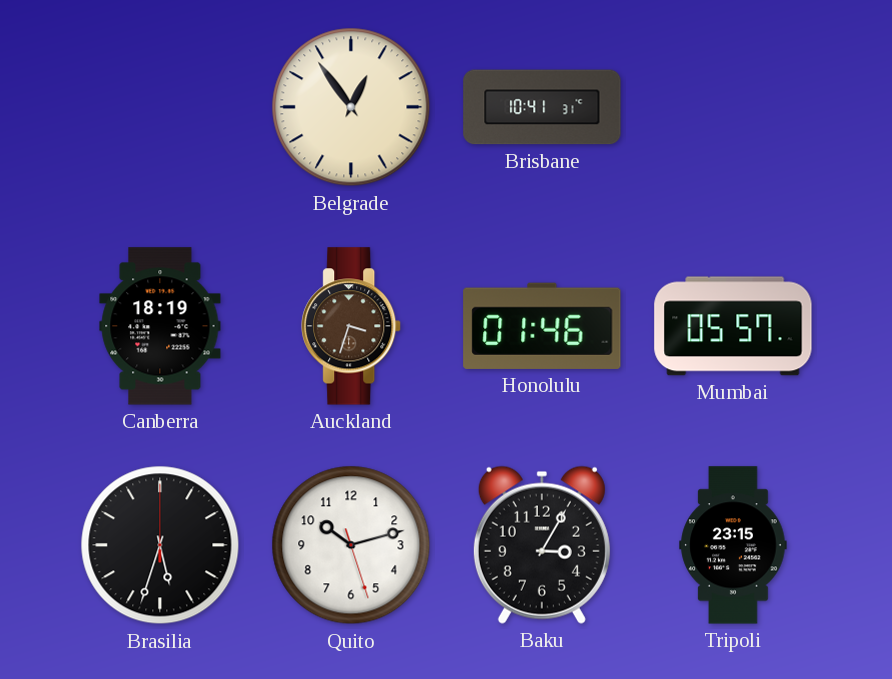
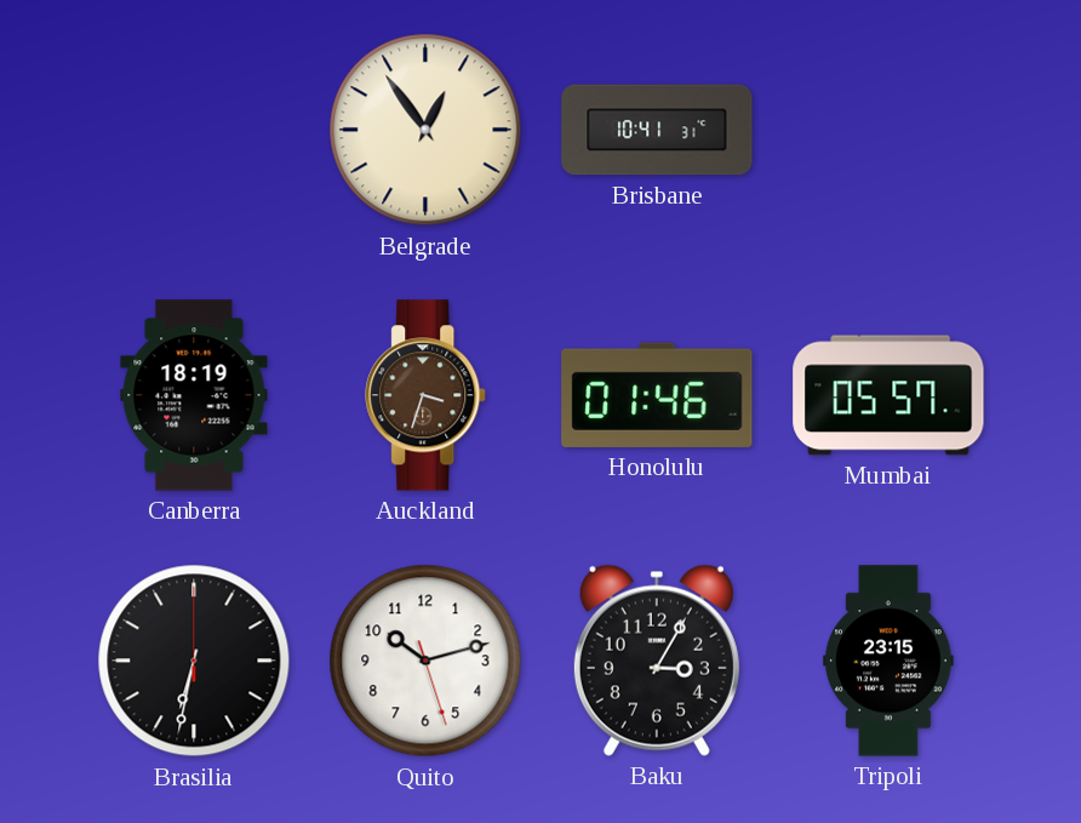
Brasilia: 5:33 -> 6:32 (194, 661)
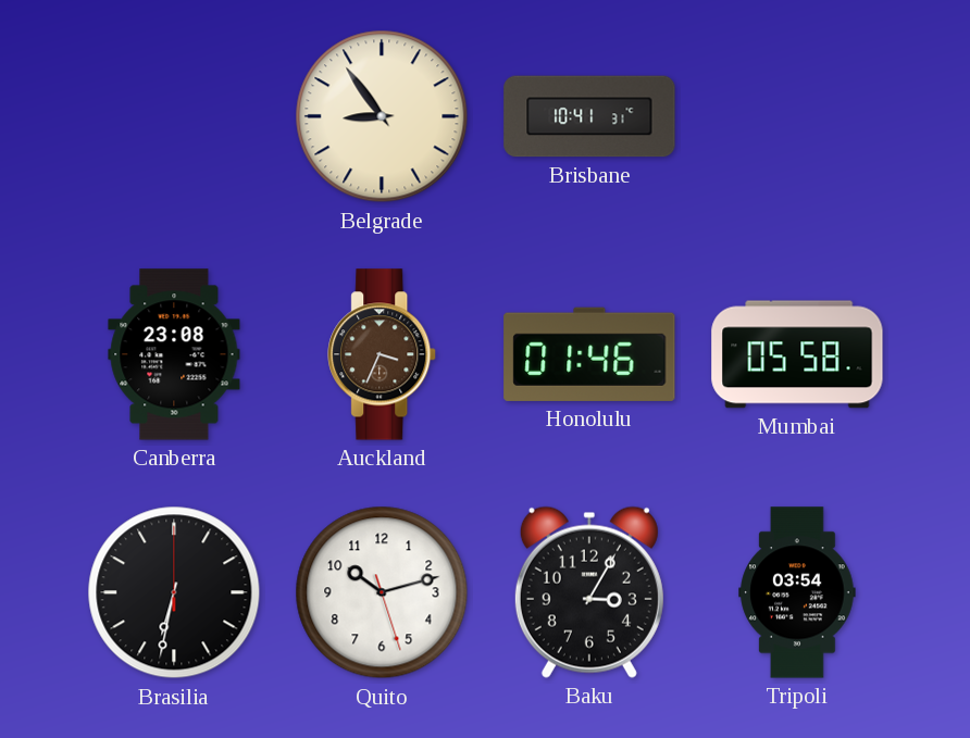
Belgrade: 12:54 -> 8:54 (382, 116)
Canberra: 18:19 -> 23:08 (174, 354)
Auckland: 3:33 -> 3:34 (383, 354)
Mumbai: 05:57 -> 05:58 (797, 354)
Tripoli: 23:15 -> 03:54 (797, 592)
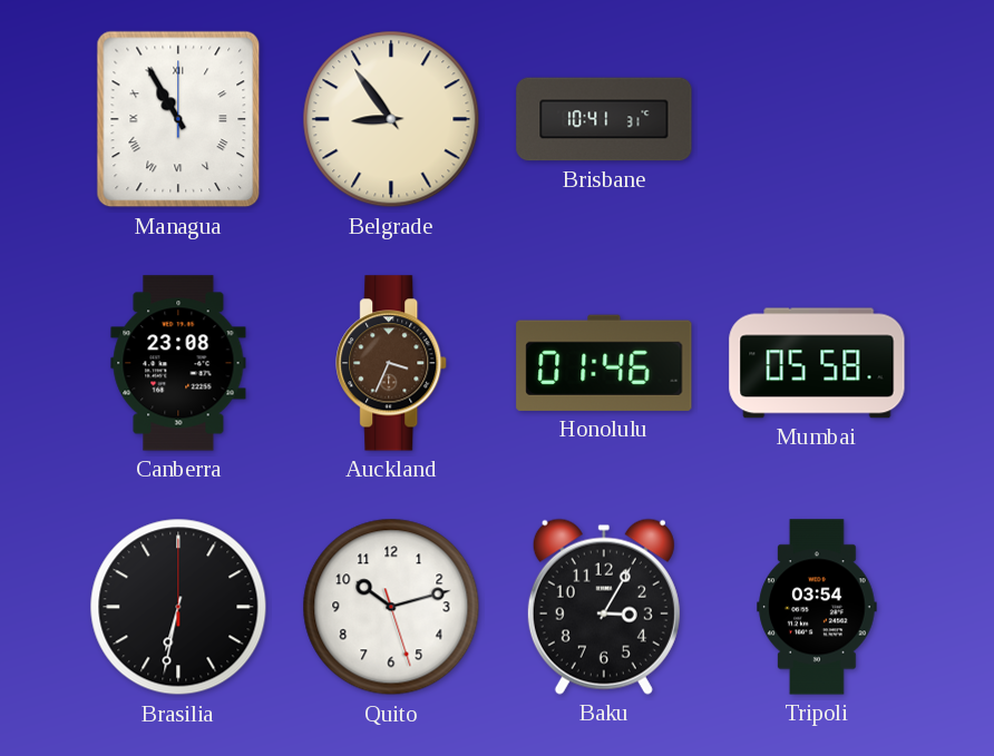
Managua: none -> 10:55 (178, 119)
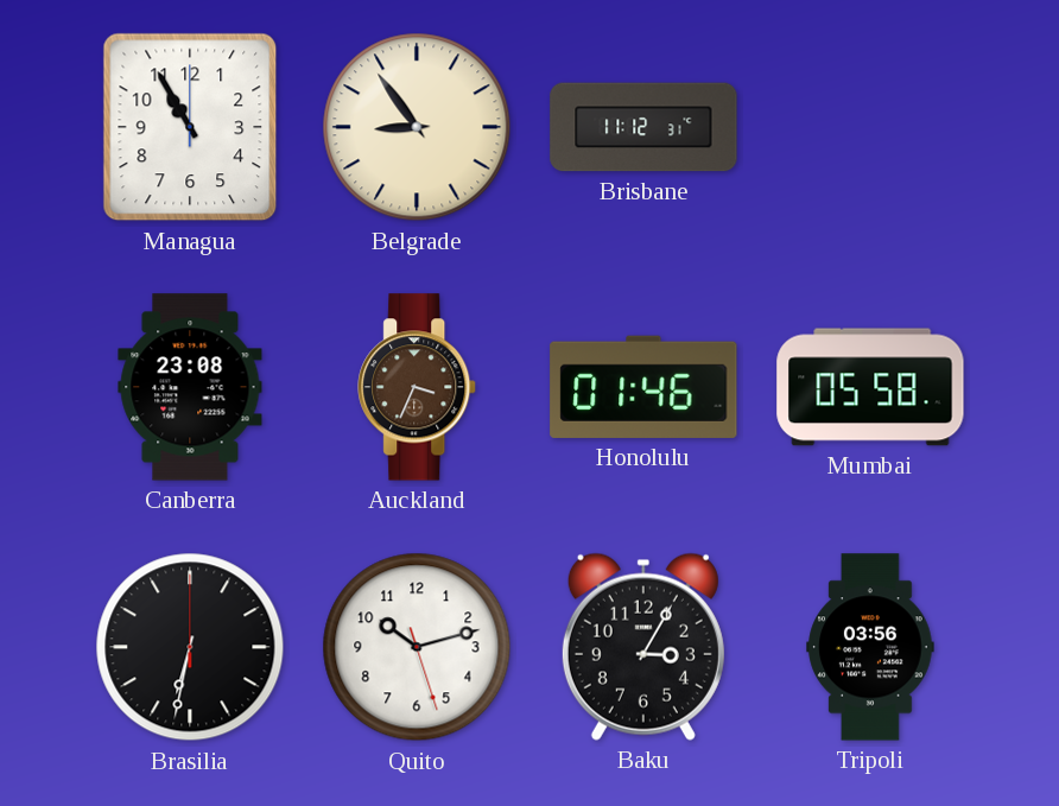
Managua numerals: Roman -> Arabic (190, 127)
Brisbane: 10:41 -> 11:12 (643, 127)
Tripoli: 03:54 -> 03:56 (870, 647)
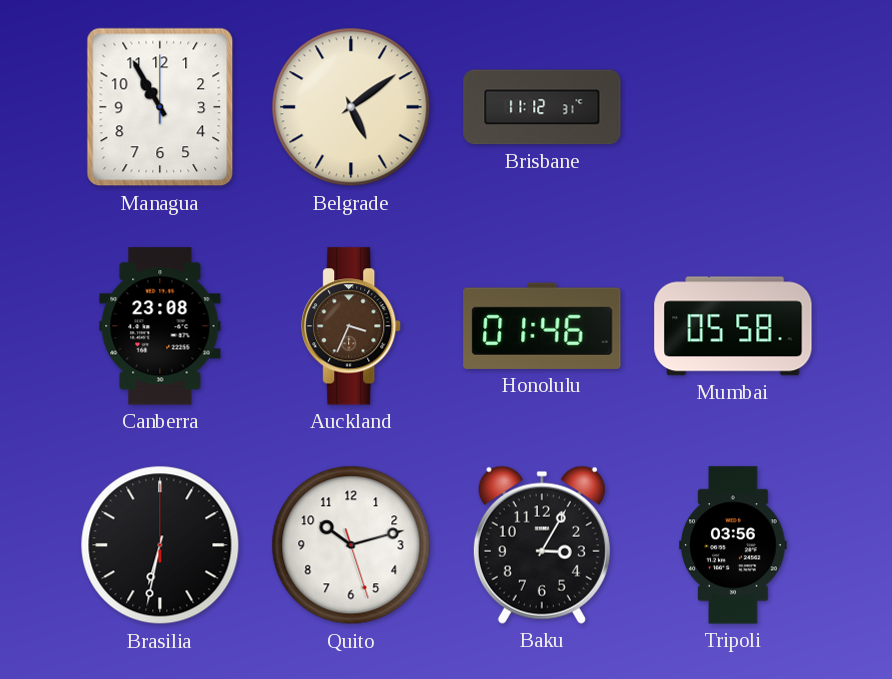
Belgrade: 8:54 -> 5:09 (351, 107)
